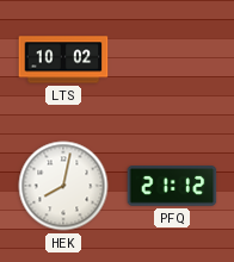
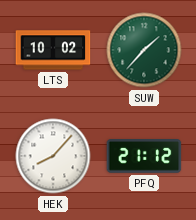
SUW: none -> 1:37 (144, 50)
HEK: 8:02 -> 8:07 (53, 156)
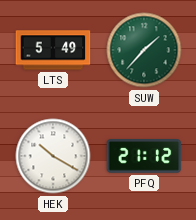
LTS: 10:02 -> 5:49 (53, 50)
HEK: 8:07 -> 10:20 (53, 156)
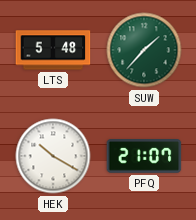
LTS: 5:49 -> 5:48 (53, 50)
PFQ: 21:12 -> 21:07 (144, 157)
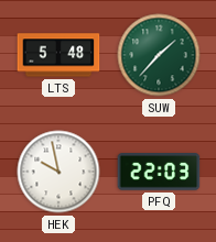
HEK: 10:20 -> 9:58 (58, 172)
PFQ: 21:07 -> 22:03 (159, 173)
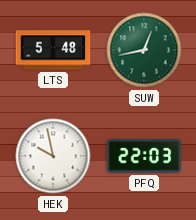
SUW: 1:37 -> 12:43 (144, 50)
